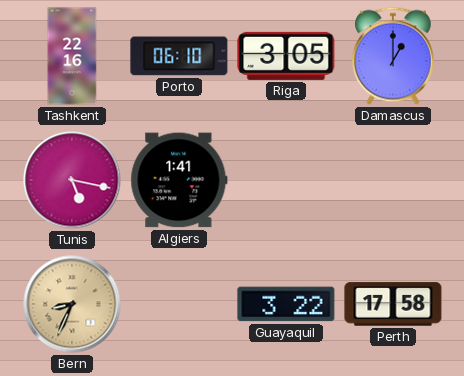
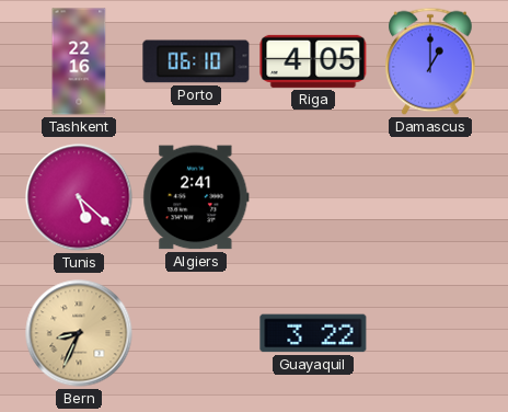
Riga: 3:05 -> 4:05 (313, 61)
Tunis: 5:17 -> 5:22 (79, 197)
Algiers: 1:41 -> 2:41 (196, 197)
Perth: 17:58 -> none (393, 304)
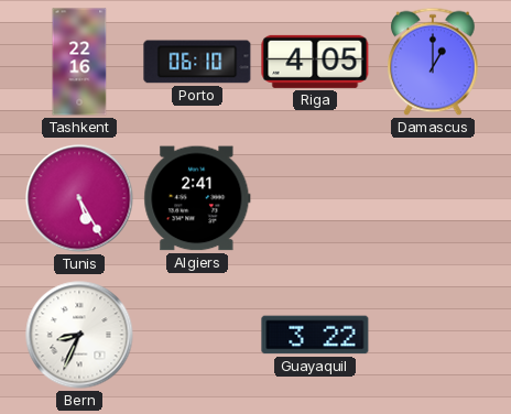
Tunis: 5:22 -> 5:25 (79, 198)
Bern dial: champagne -> white (79, 335)
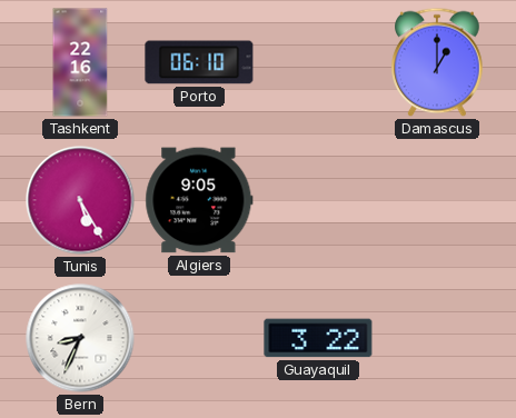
Riga: 4:05 -> none (315, 62)
Algiers: 2:41 -> 9:05 (199, 200)
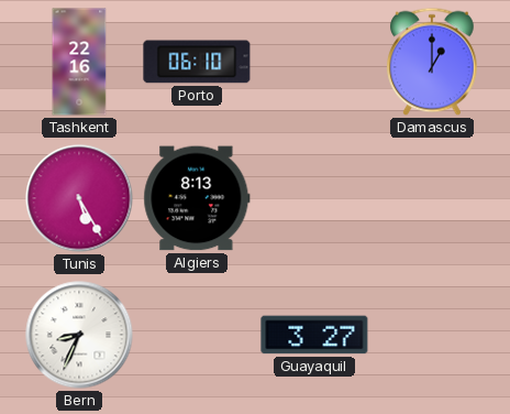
Algiers: 9:05 -> 8:13 (197, 198)
Guayaquil: 3:22 -> 3:27 (314, 335)
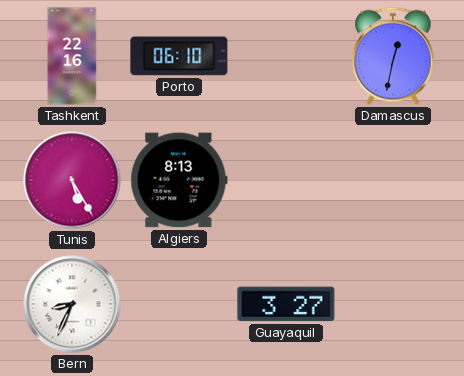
Damascus: 1:00 -> 12:32 (393, 56)
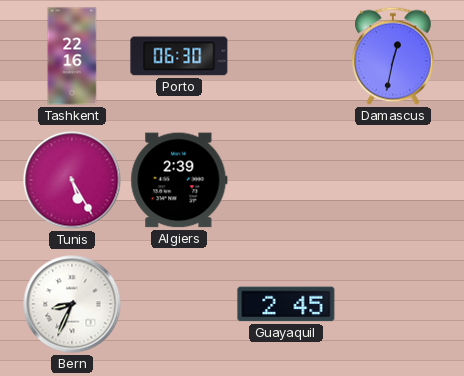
Porto: 06:10 -> 06:30 (179, 56)
Algiers: 8:13 -> 2:39 (179, 180)
Guayaquil: 3:27 -> 2:45 (286, 304)
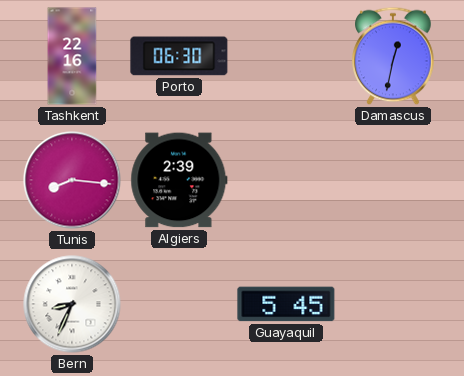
Tunis: 5:25 -> 8:16 (72, 180)
Guayaquil: 2:45 -> 5:45 (286, 304)
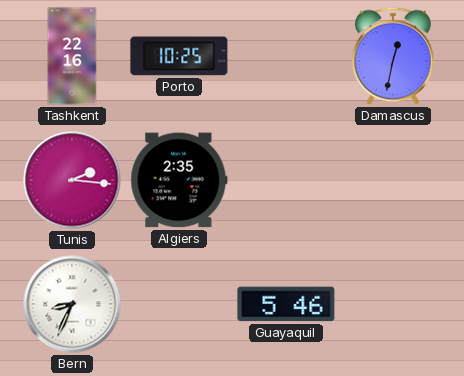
Porto: 06:30 -> 10:25 (179, 56)
Tunis: 8:16 -> 2:16 (72, 180)
Algiers: 2:39 -> 2:35 (179, 180)
Guayaquil: 5:45 -> 5:46 (286, 304)
